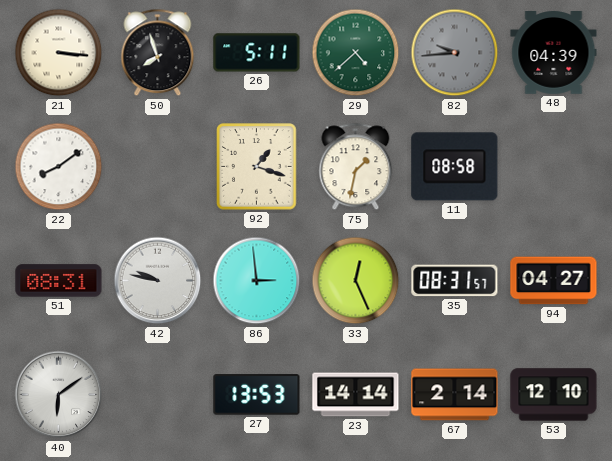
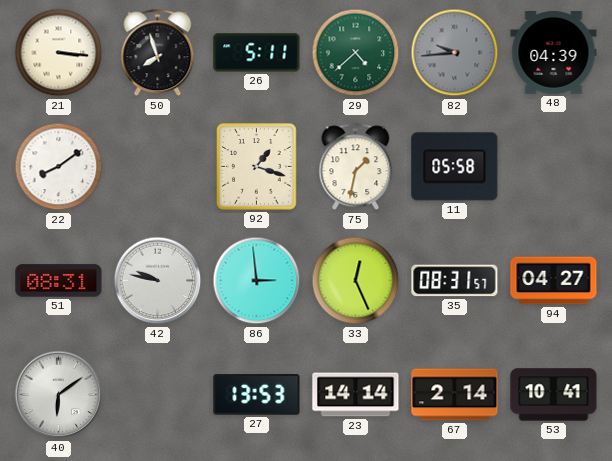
11: 08:58 -> 05:58 (455, 167)
53: 12:10 -> 10:41 (554, 395)
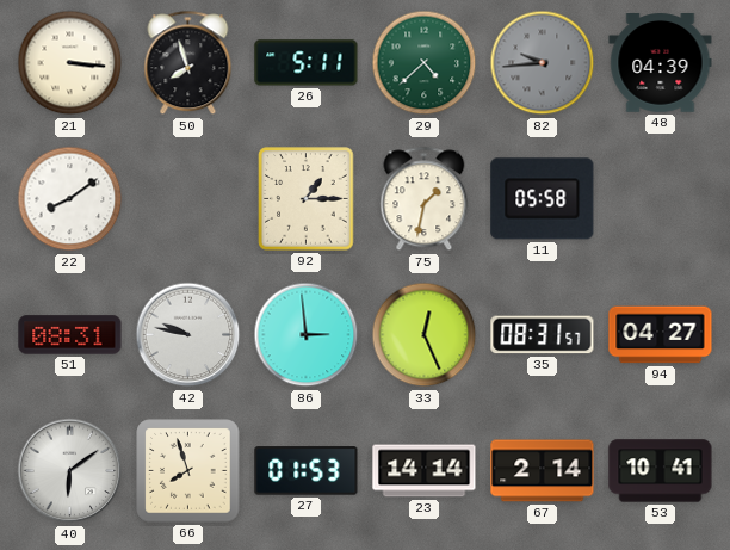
92: 1:18 -> 1:15 (307, 199)
66: none -> 7:57 (188, 471)
27: 13:53 -> 01:53 (307, 471)
